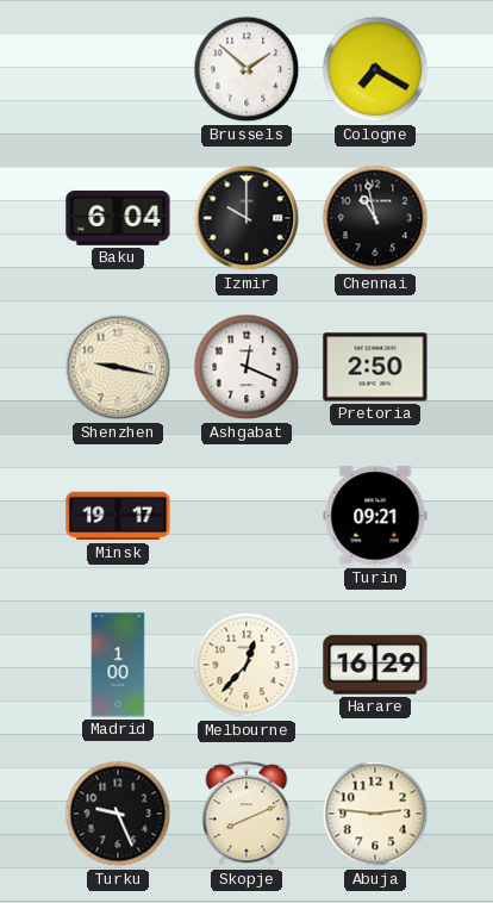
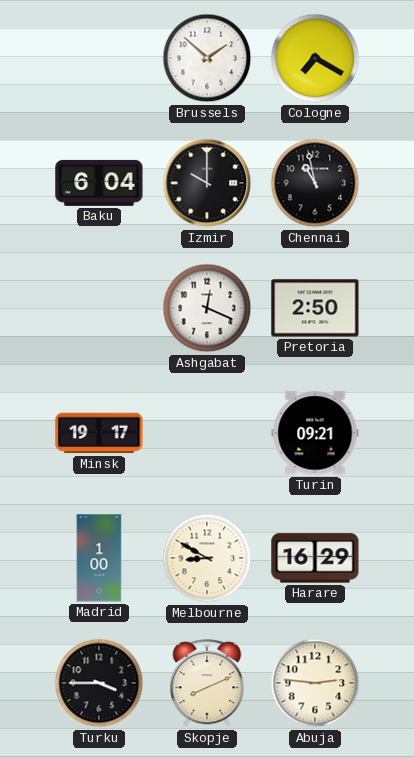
Shenzhen: 9:17 -> none (118, 367)
Melbourne: 12:37 -> 8:50 (207, 558)
Turku: 9:26 -> 3:45 (99, 683)
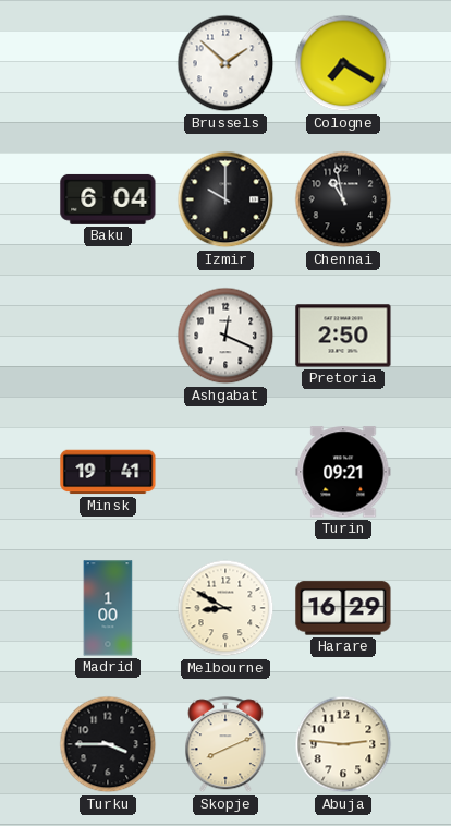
Minsk: 19:17 -> 19:41 (108, 472)
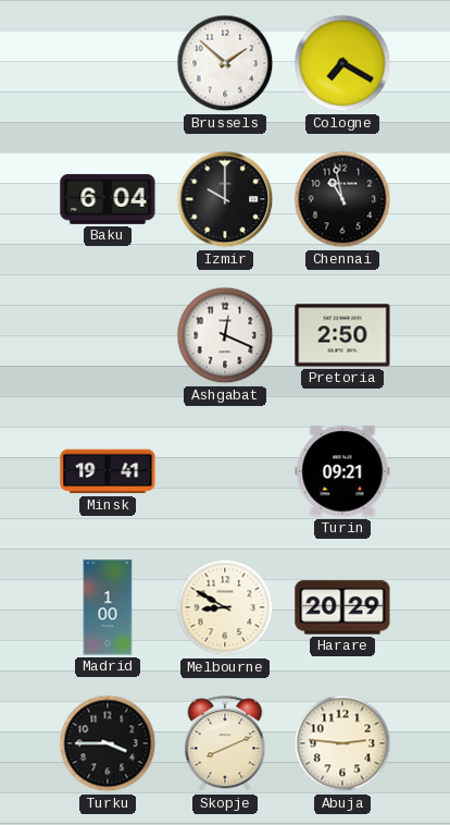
Harare: 16:29 -> 20:29 (342, 607)
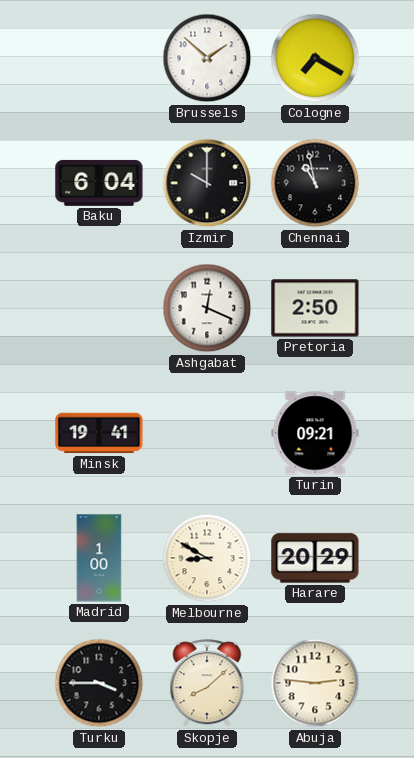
Skopje: 8:11 -> 8:08 (207, 684)
